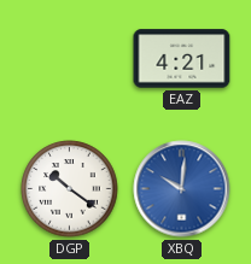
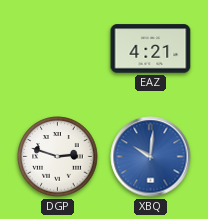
DGP: 10:21 -> 2:48 (58, 157)
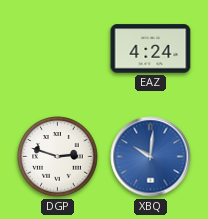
EAZ: 4:21 -> 4:24 (151, 49)
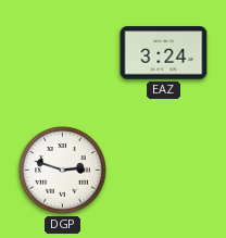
EAZ: 4:24 -> 3:24 (164, 53)
XBQ: 10:01 -> none (151, 157)
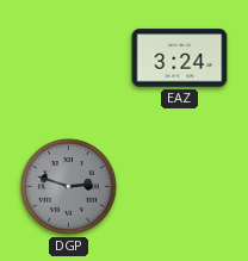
DGP dial: white -> grey (69, 187)
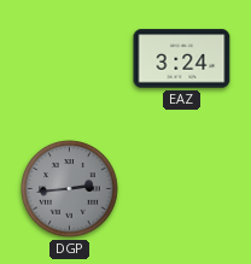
DGP: 2:48 -> 2:44 (70, 189)
